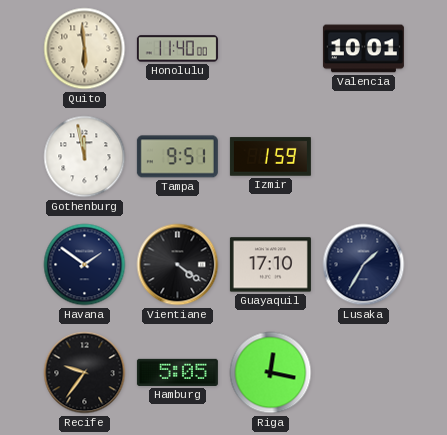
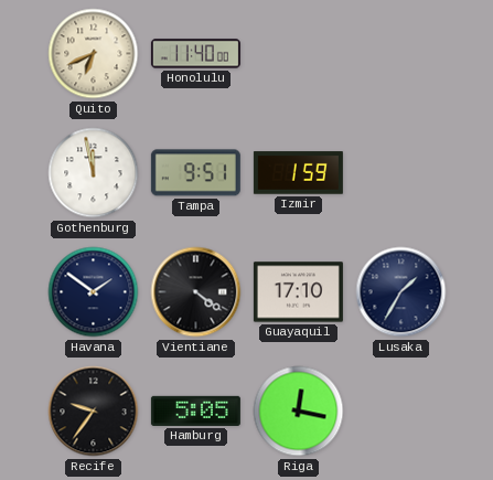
Quito: 5:59 -> 6:41 (94, 54)
Valencia: 10:01 -> none (363, 49)
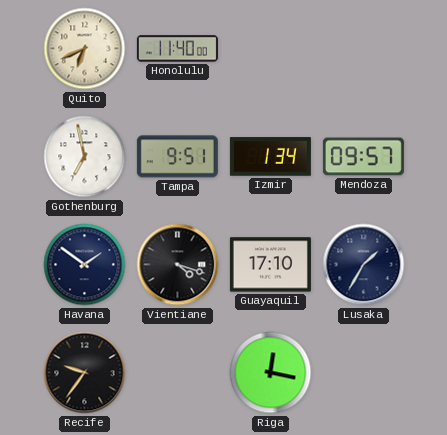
Gothenburg: 11:58 -> 6:58 (85, 157)
Izmir: 1:59 -> 1:34 (270, 157)
Mendoza: none -> 09:57 (363, 157)
Vientiane: 4:21 -> 4:18 (178, 265)
Hamburg: 5:05 -> none (195, 410)
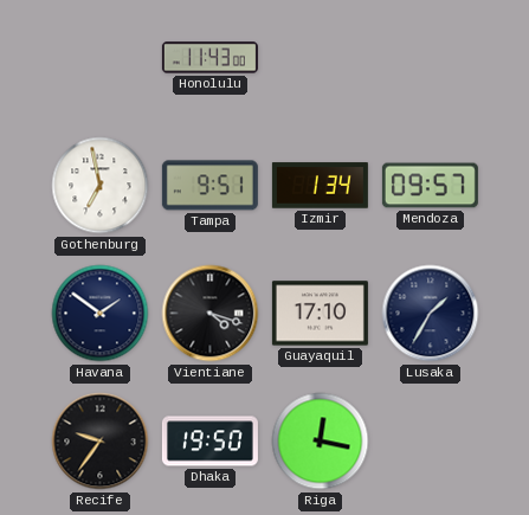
Quito: 6:41 -> none (85, 49)
Honolulu: 11:40 -> 11:43 (209, 58)
Dhaka: none -> 19:50 (209, 442)
